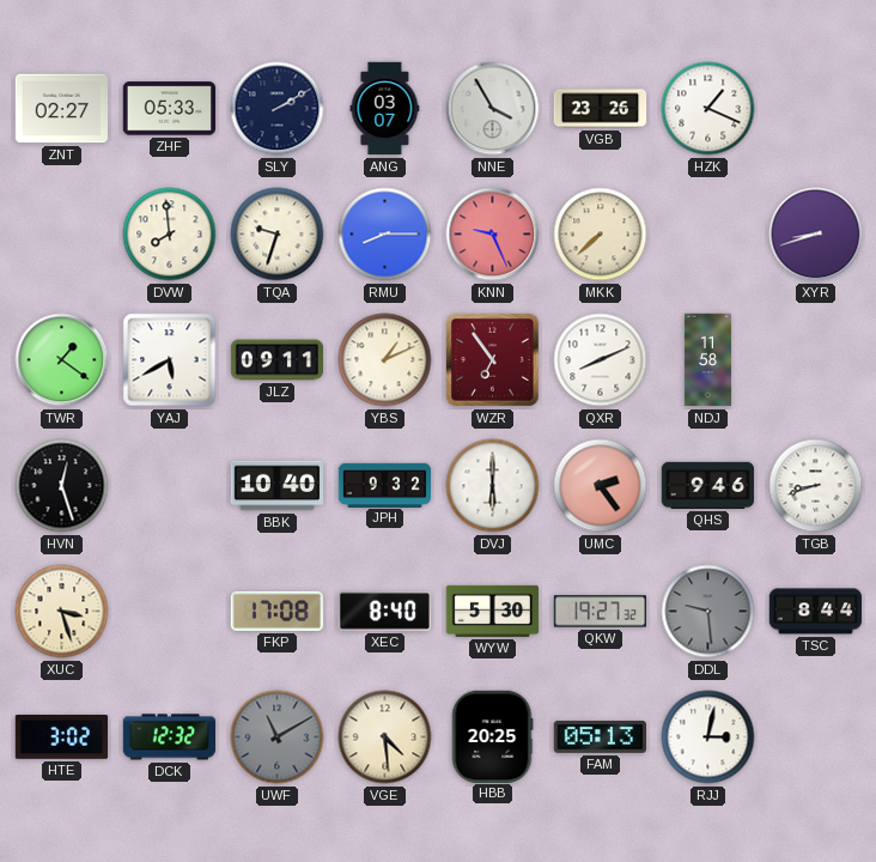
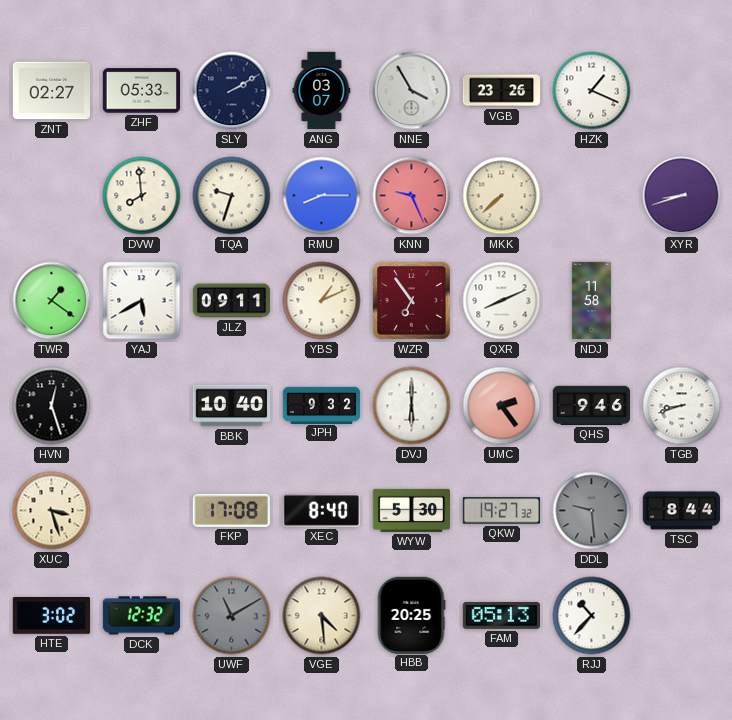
RJJ: 3:02 -> 10:37 (592, 616)
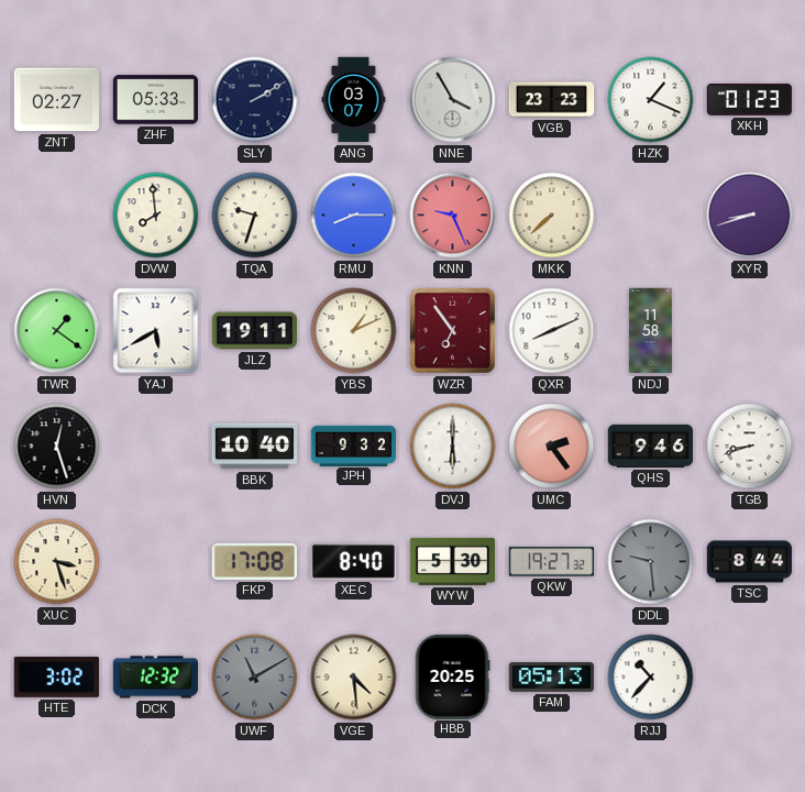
VGB: 23:26 -> 23:23 (552, 100)
XKH: none -> 01:23 (749, 99)
JLZ: 09:11 -> 19:11 (255, 331)
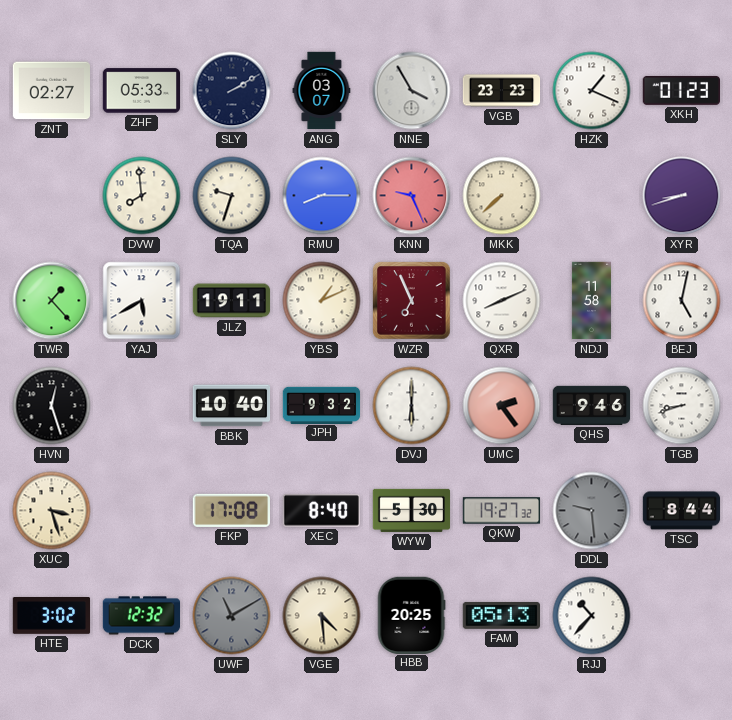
TWR: 1:21 -> 1:23 (52, 301)
WZR: 6:54 -> 6:56 (412, 301)
BEJ: none -> 5:02 (682, 301)
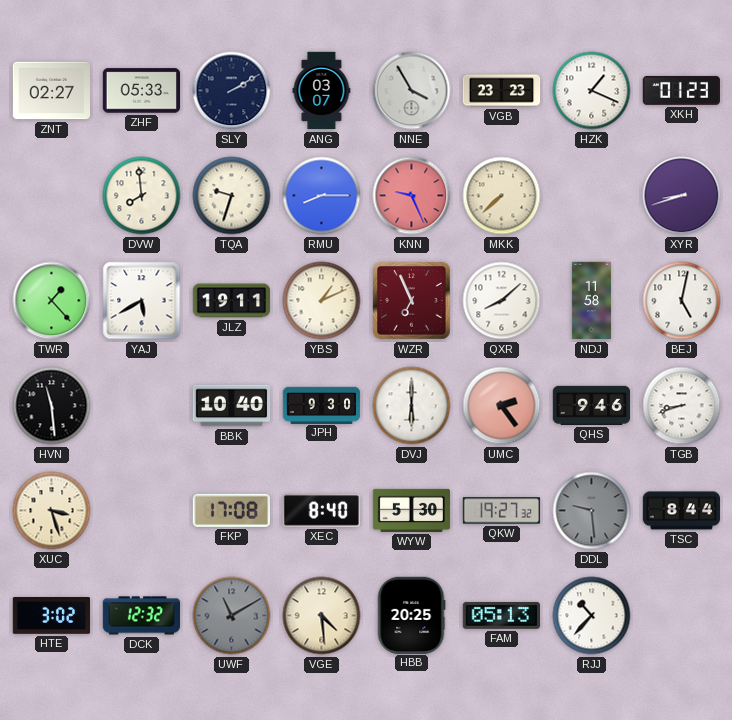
QXR: 8:11 -> 8:08 (502, 301)
HVN: 12:27 -> 11:29 (52, 406)
JPH: 9:32 -> 9:30 (322, 405)
